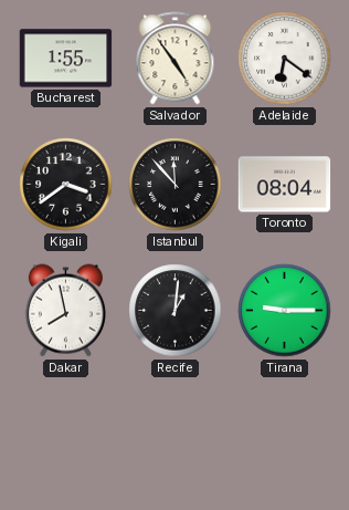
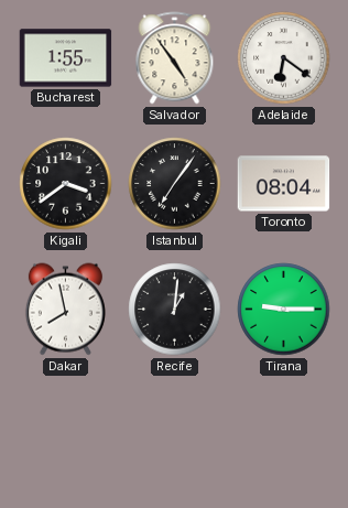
Istanbul: 11:53 -> 7:06 (175, 184)
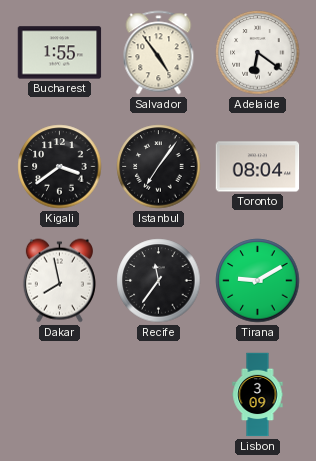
Recife: 1:01 -> 11:36 (159, 281)
Tirana: 9:15 -> 9:10 (258, 281)
Lisbon: none -> 3:09 (258, 395)
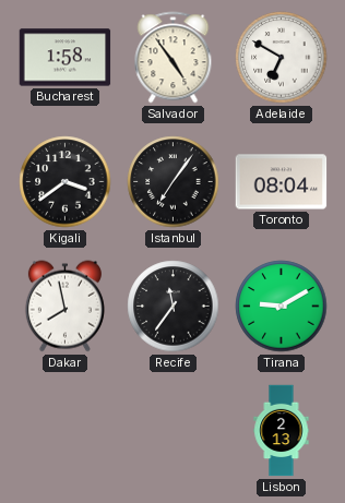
Bucharest: 1:55 -> 1:58 (66, 58)
Adelaide: 6:21 -> 6:50 (282, 58)
Lisbon: 3:09 -> 2:13 (282, 431)
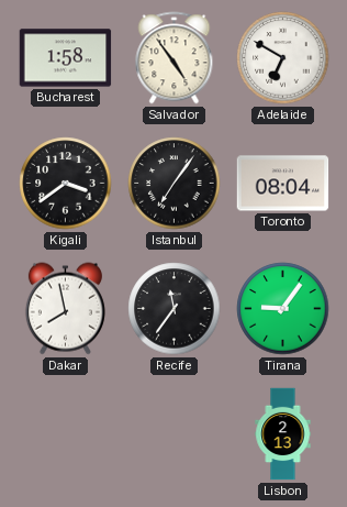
Tirana: 9:10 -> 9:06 (283, 309)
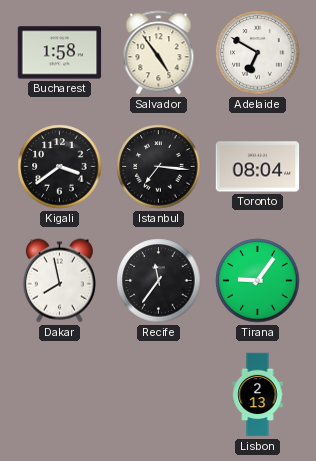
Istanbul: 7:06 -> 7:16 (159, 167)
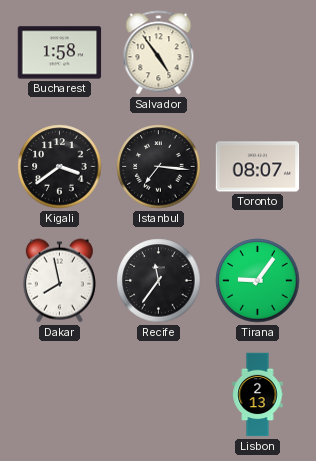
Adelaide: 6:50 -> none (258, 53)
Toronto: 08:04 -> 08:07 (258, 167)
